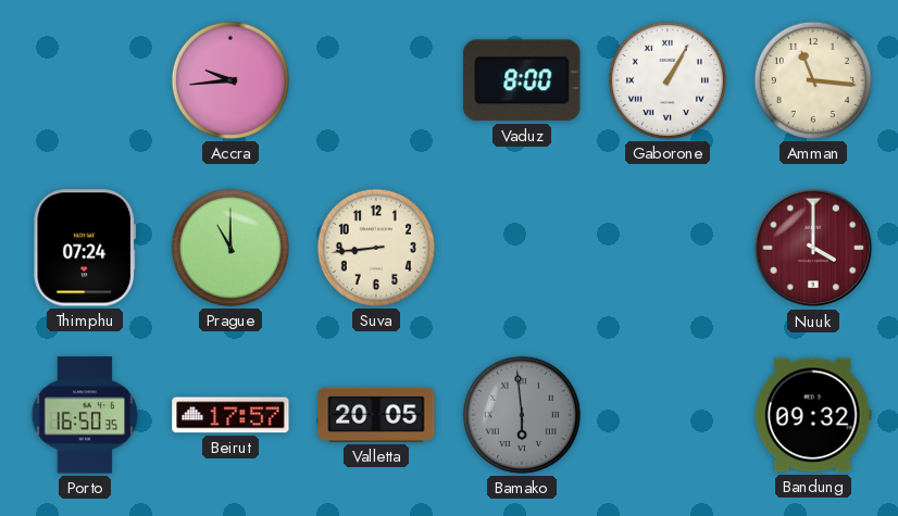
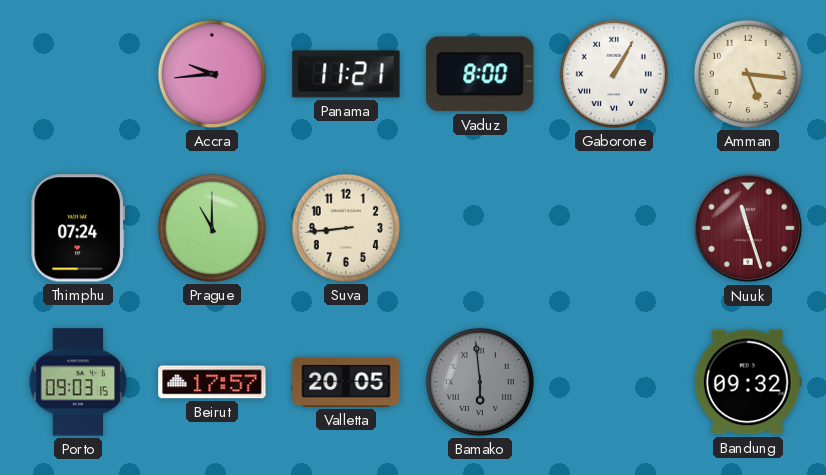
Panama: none -> 11:21 (346, 74)
Amman: 11:16 -> 5:16 (748, 74)
Nuuk: 4:00 -> 11:27 (748, 228)
Porto: 16:50 -> 09:03 (78, 382)
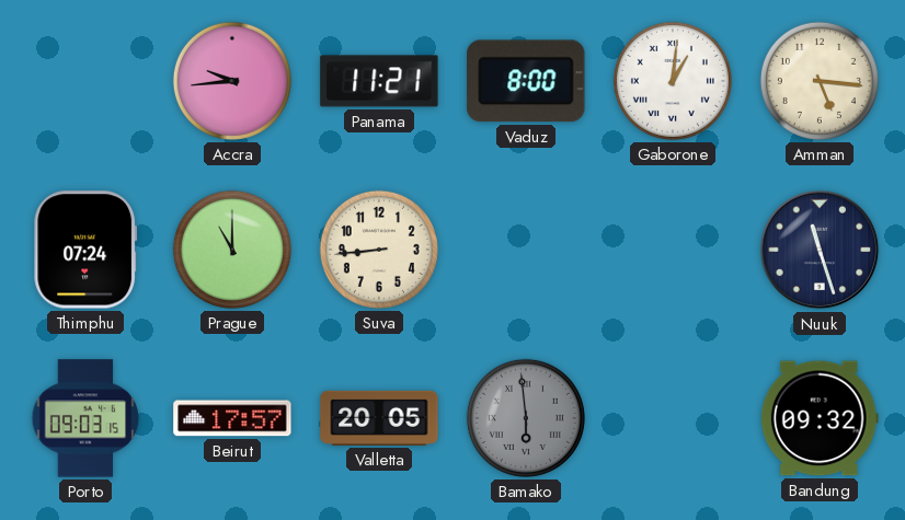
Gaborone: 1:05 -> 1:01 (673, 81)
Nuuk dial: burgundy -> navy (820, 250)
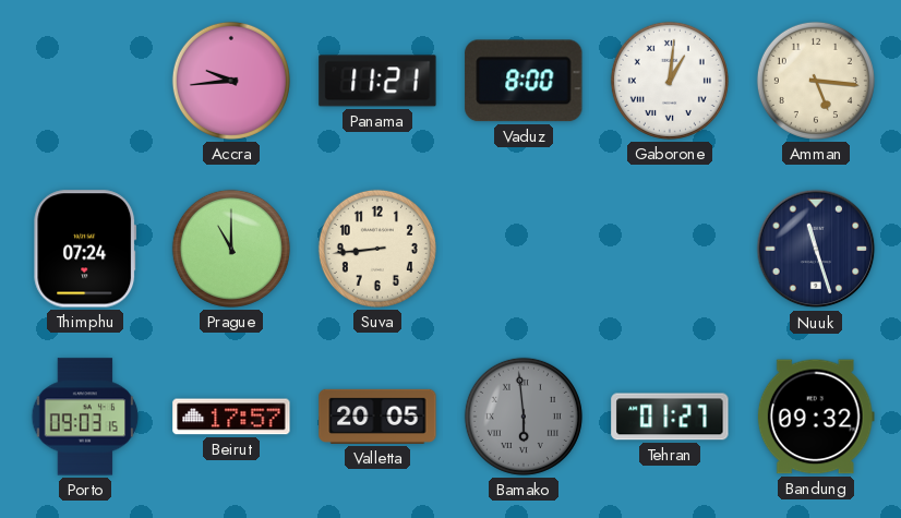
Tehran: none -> 01:27 (670, 417)
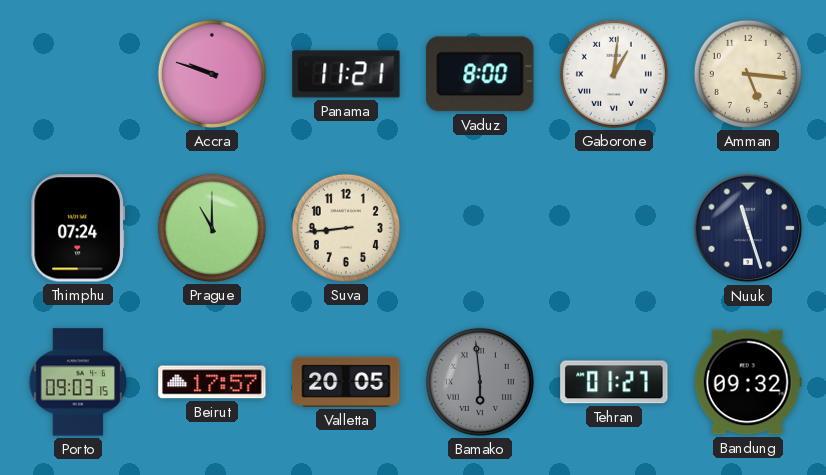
Accra: 9:44 -> 9:48 (212, 74)
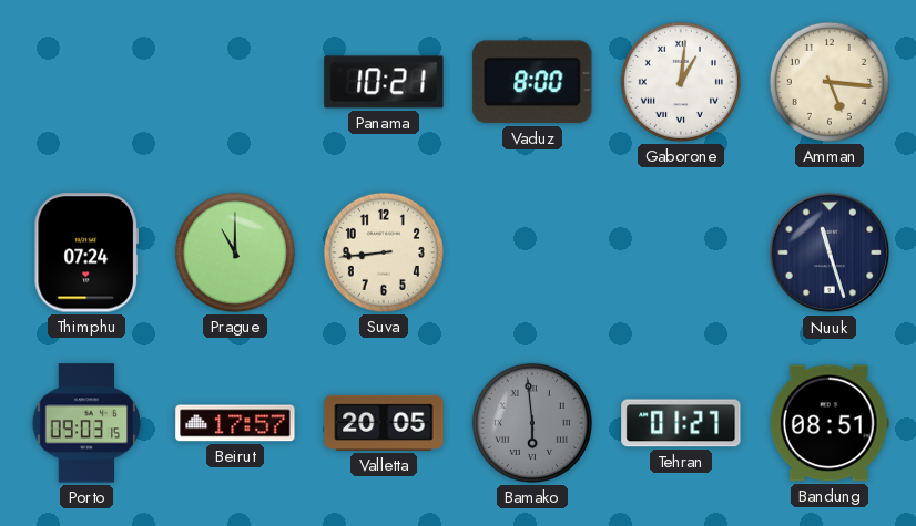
Accra: 9:48 -> none (212, 74)
Panama: 11:21 -> 10:21 (384, 82)
Bandung: 09:32 -> 08:51 (830, 423)
